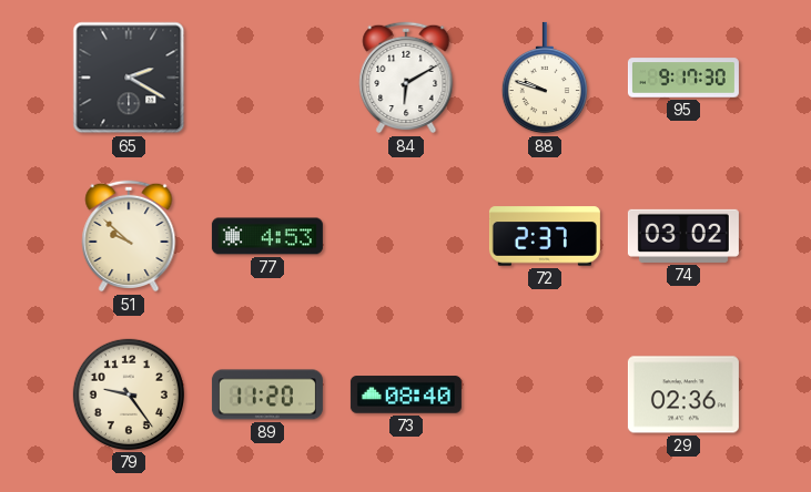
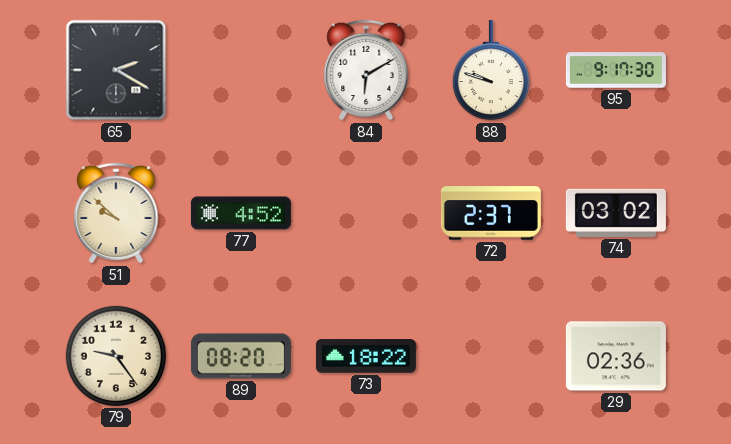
77: 4:53 -> 4:52 (241, 213)
89: 11:20 -> 08:20 (241, 356)
73: 08:40 -> 18:22 (366, 356)
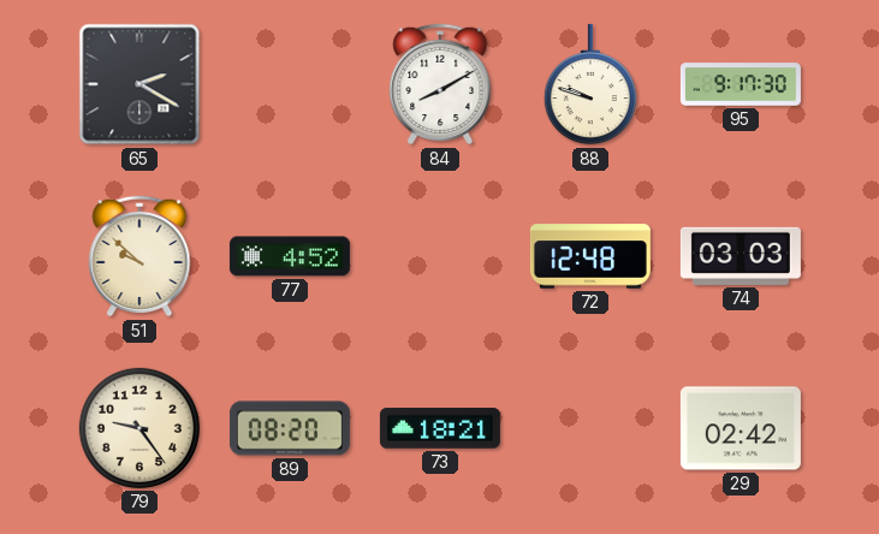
84: 6:10 -> 8:10 (440, 84)
72: 2:37 -> 12:48 (590, 256)
74: 03:02 -> 03:03 (741, 256)
73: 18:22 -> 18:21 (440, 428)
29: 02:36 -> 02:42 (741, 428)
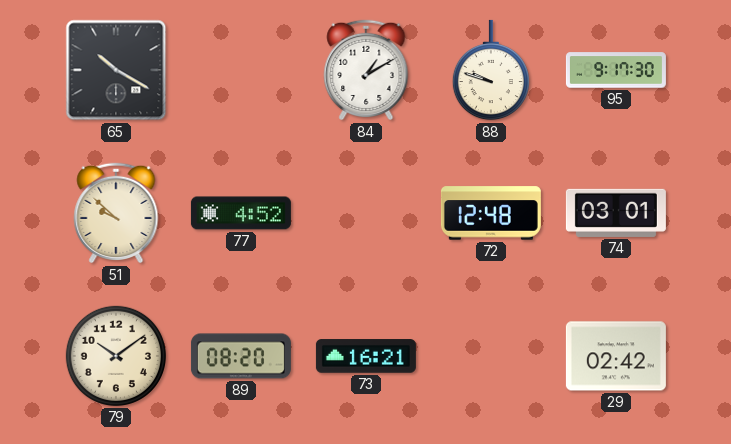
65: 2:20 -> 10:20 (116, 70)
84: 8:10 -> 1:10 (366, 70)
74: 03:03 -> 03:01 (616, 213)
79: 9:24 -> 10:09 (116, 356)
73: 18:21 -> 16:21 (366, 356)
